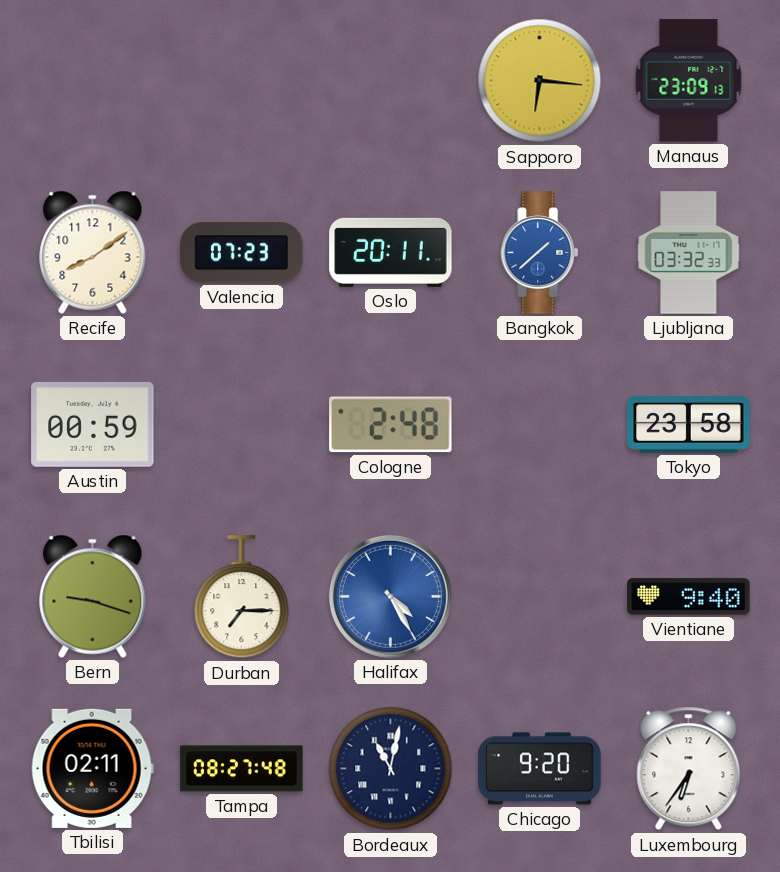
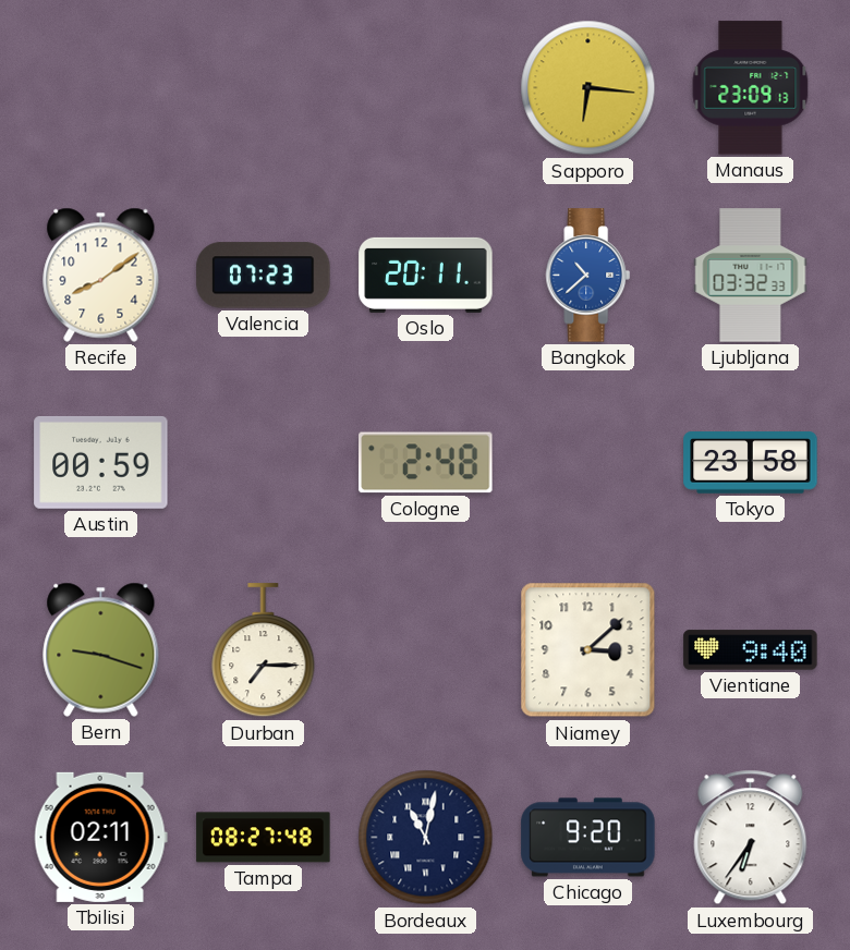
Bangkok: 1:38 -> 10:38 (588, 276)
Halifax: 4:25 -> none (390, 596)
Niamey: none -> 3:08 (588, 650)
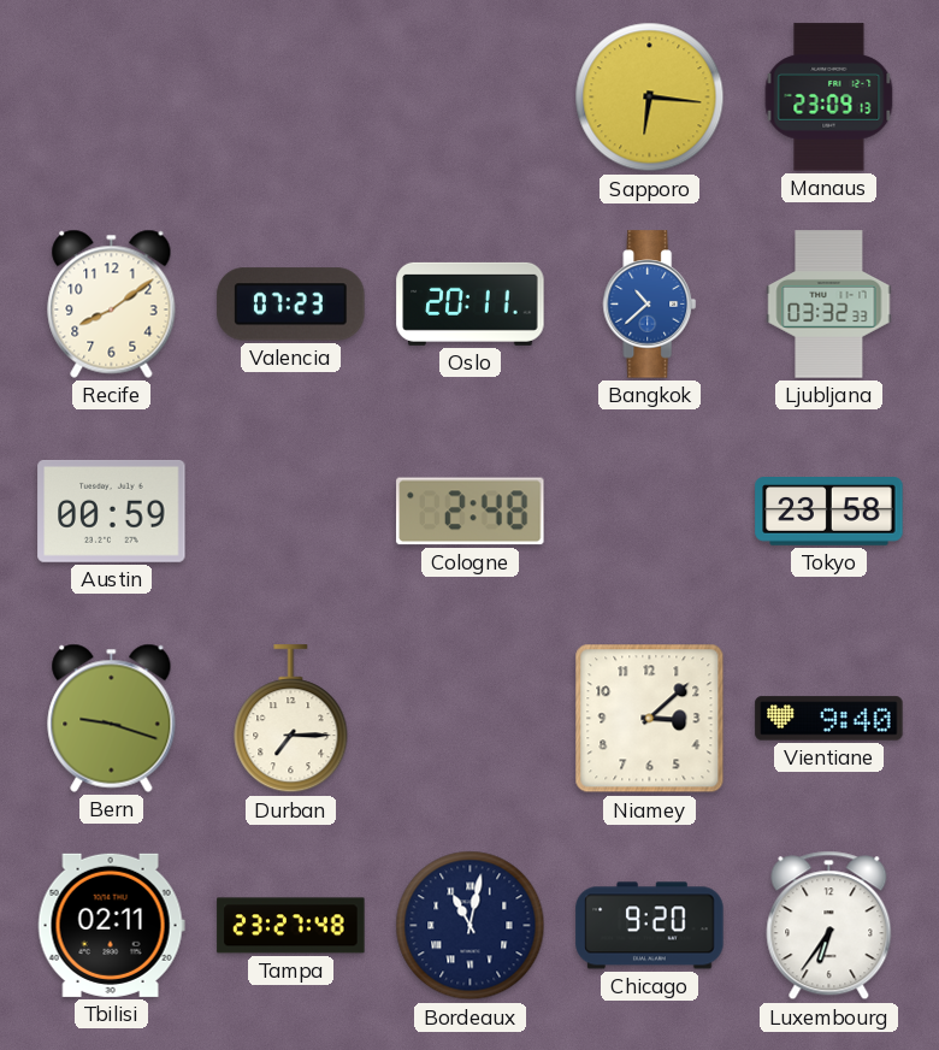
Tampa: 08:27 -> 23:27 (291, 926)
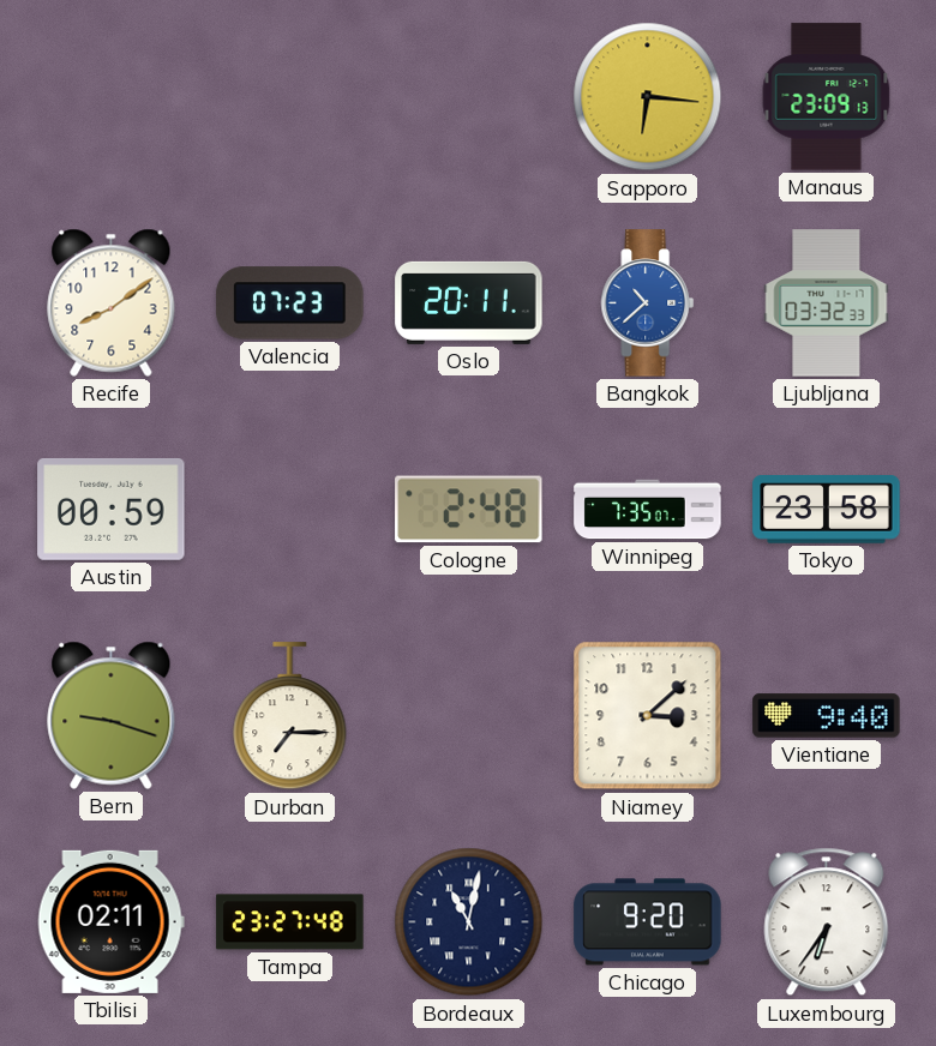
Winnipeg: none -> 7:35 (648, 510)
